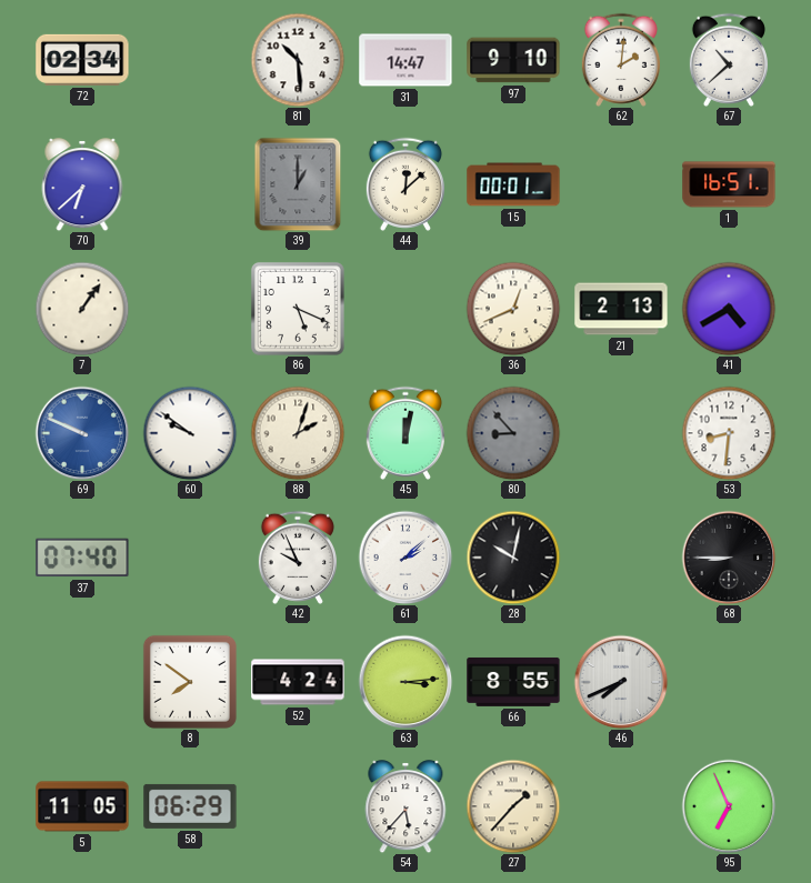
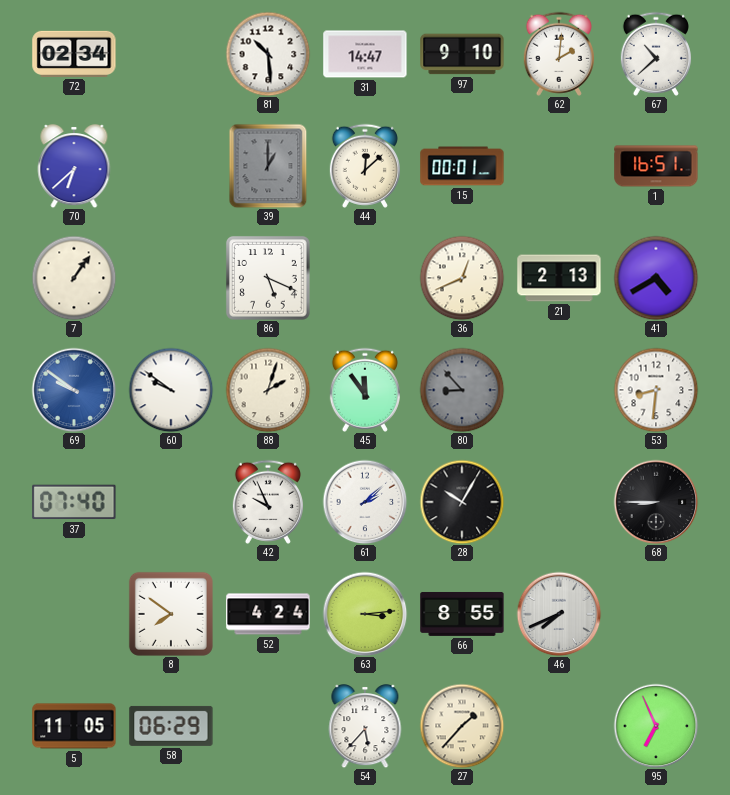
69: 9:49 -> 9:51 (74, 390)
45: 12:02 -> 11:54 (365, 390)
28: 10:02 -> 10:05 (462, 502)
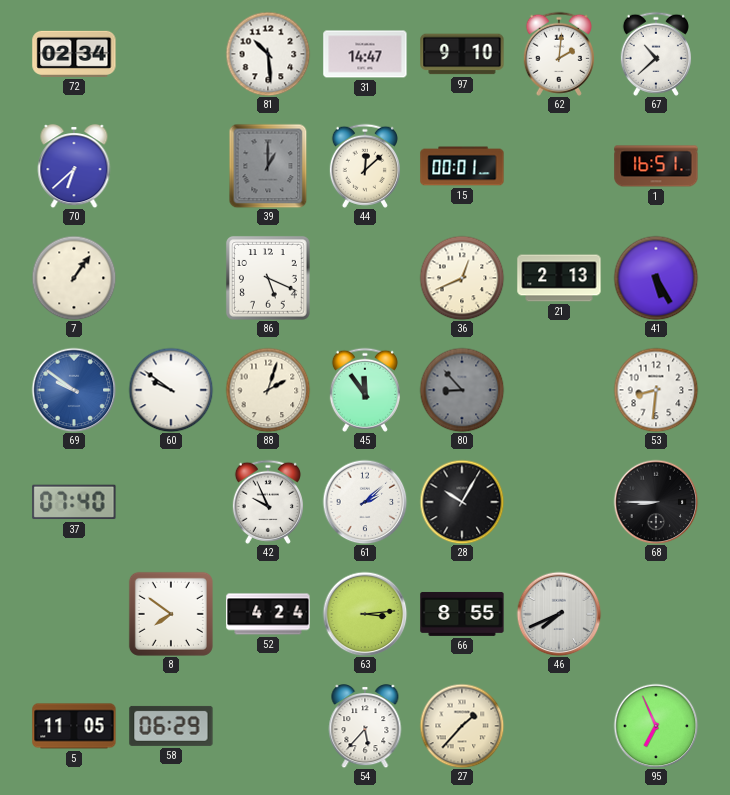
41: 4:40 -> 5:25 (656, 278)
